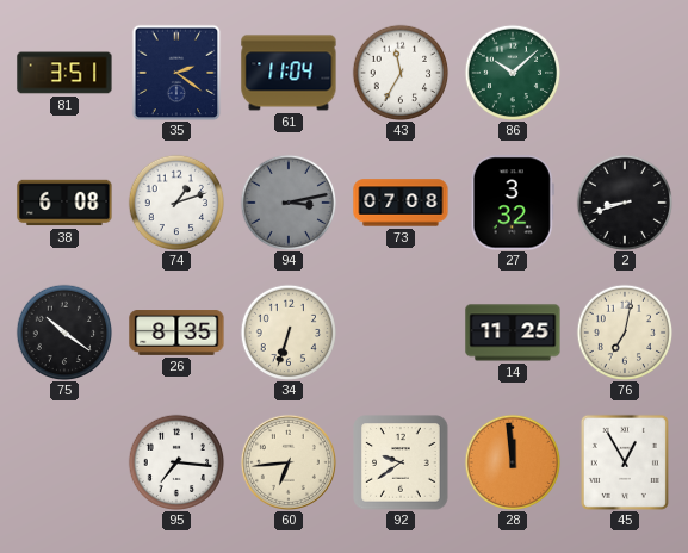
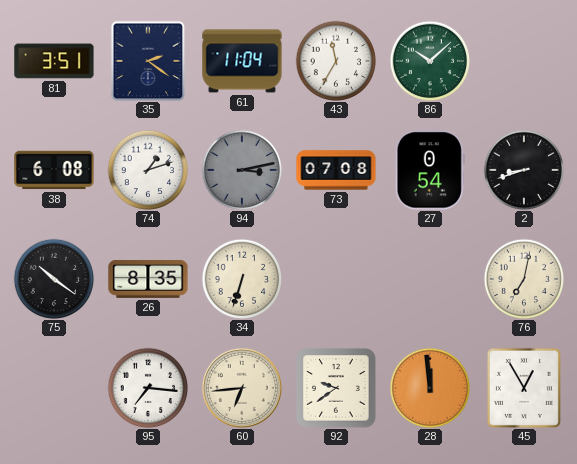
27: 3:32 -> 0:54 (430, 170)
14: 11:25 -> none (513, 333)
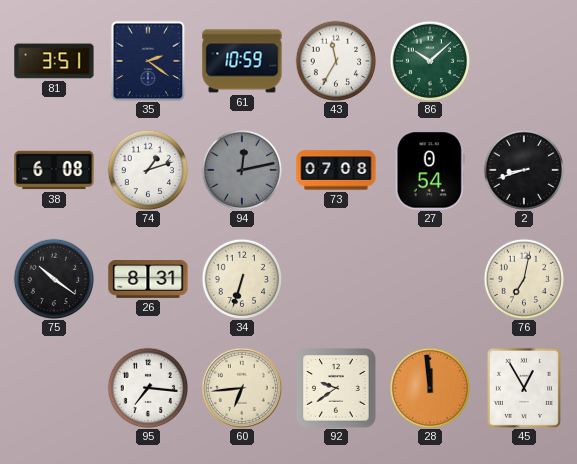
61: 11:04 -> 10:59 (242, 61)
94: 3:13 -> 12:13 (242, 170)
26: 8:35 -> 8:31 (148, 280)
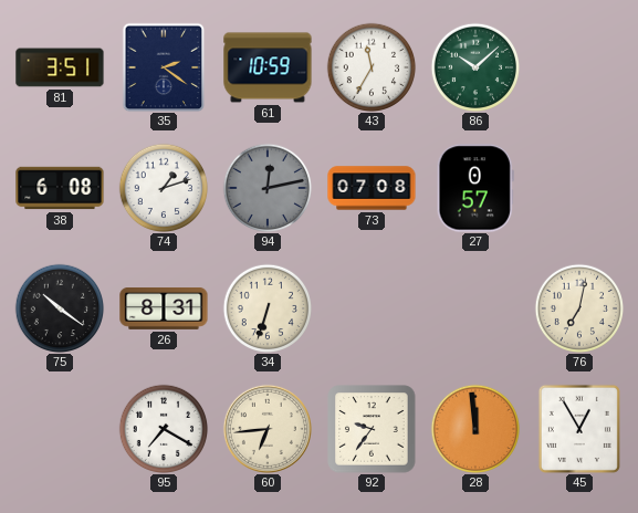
27: 0:54 -> 0:57 (475, 188)
2: 8:42 -> none (524, 170)
95: 7:16 -> 7:20 (164, 429)
92: 9:39 -> 9:36 (372, 429)
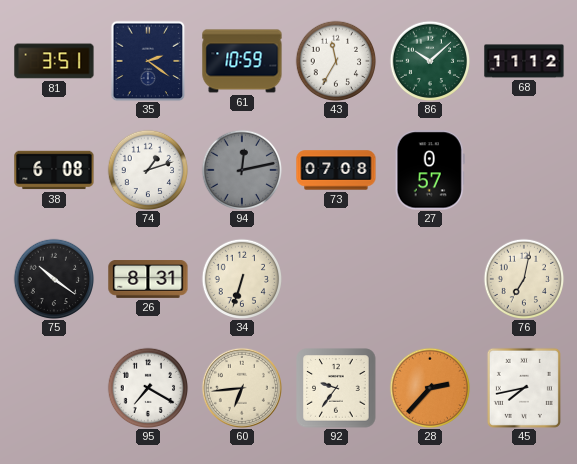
68: none -> 11:12 (524, 61)
28: 11:59 -> 2:37 (430, 388)
45: 12:55 -> 7:43 (524, 388)
